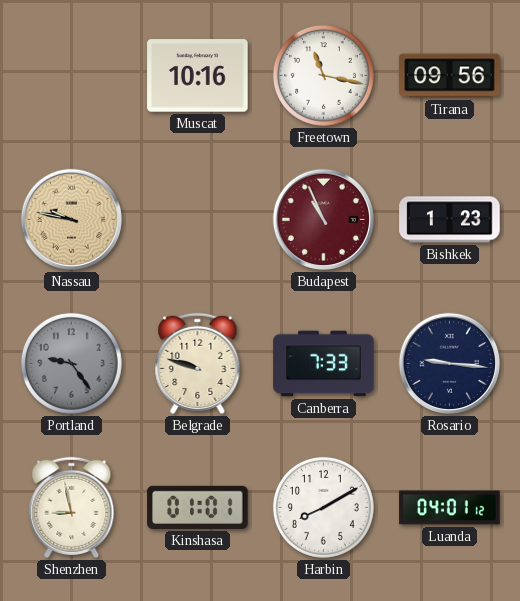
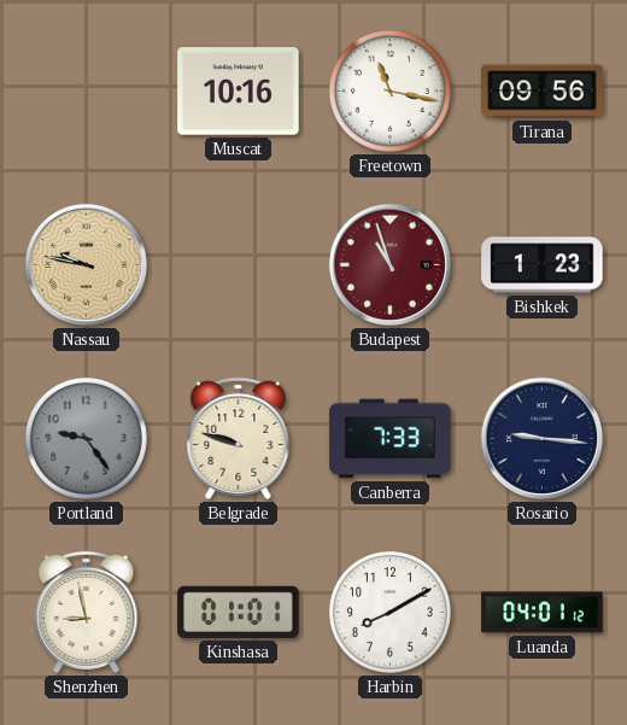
Budapest: 10:56 -> 10:57 (389, 264)
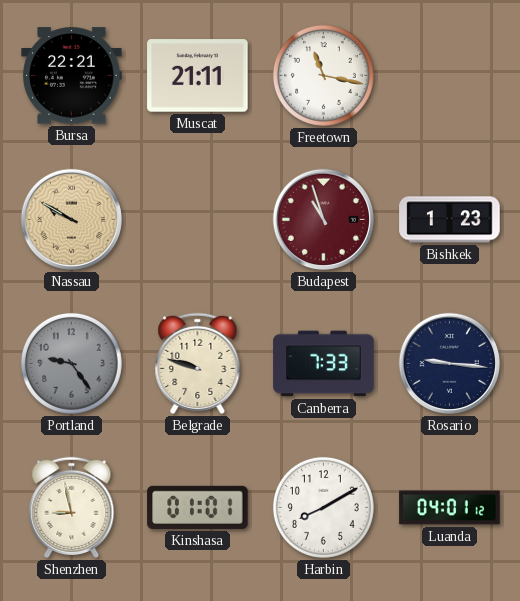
Bursa: none -> 22:21 (72, 76)
Muscat: 10:16 -> 21:11 (198, 76)
Tirana: 09:56 -> none (543, 92)
Nassau: 9:47 -> 9:50 (71, 219)
